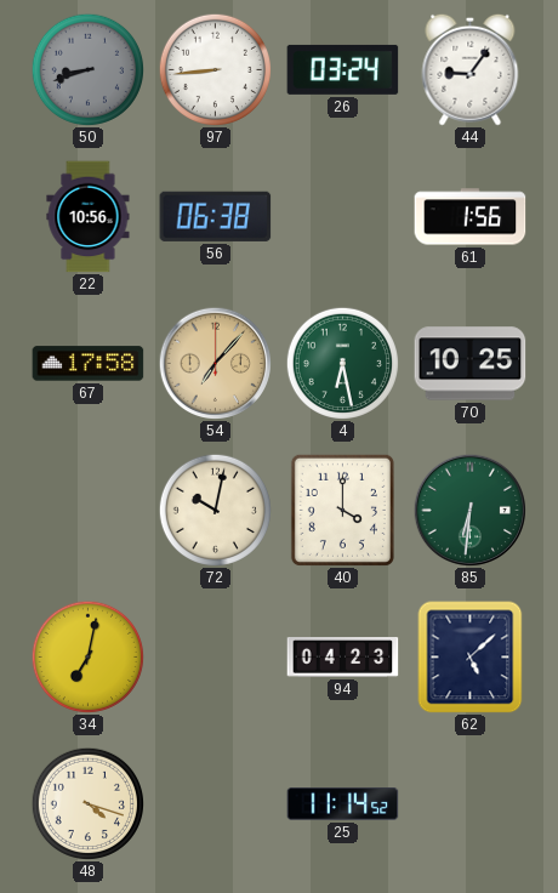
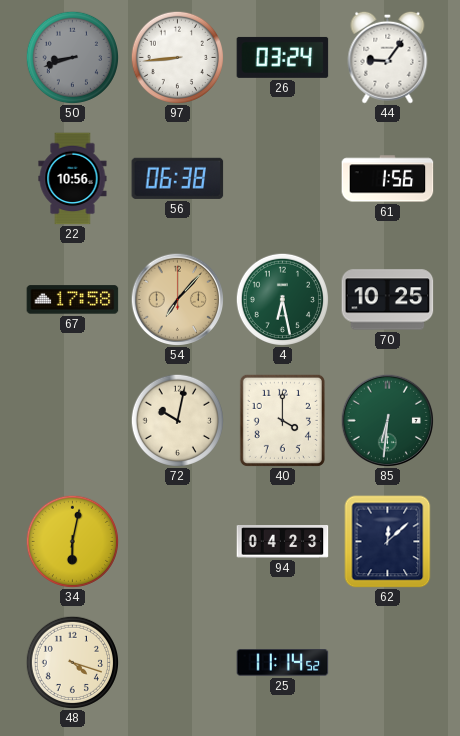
34: 7:02 -> 6:02 (72, 541)
62: 5:08 -> 12:08 (388, 542)
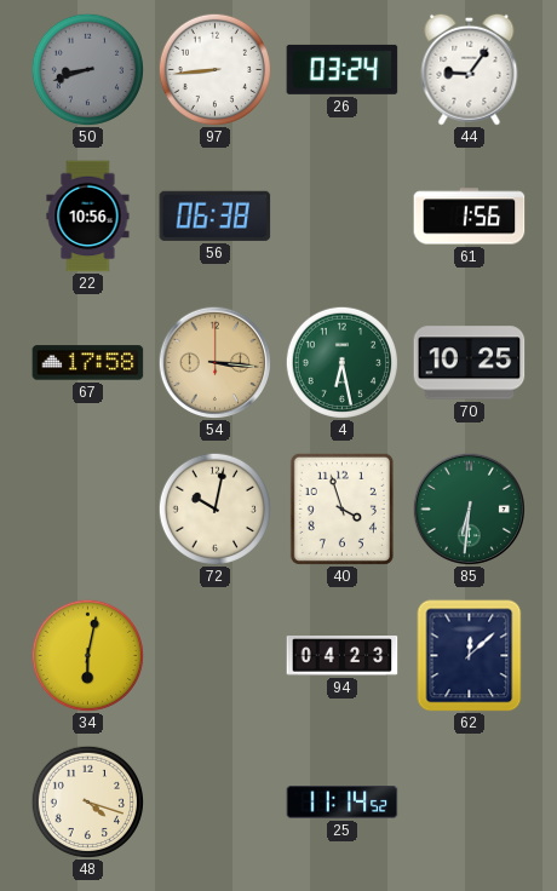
54: 7:07 -> 3:16 (214, 362)
40: 4:00 -> 3:57 (341, 508)
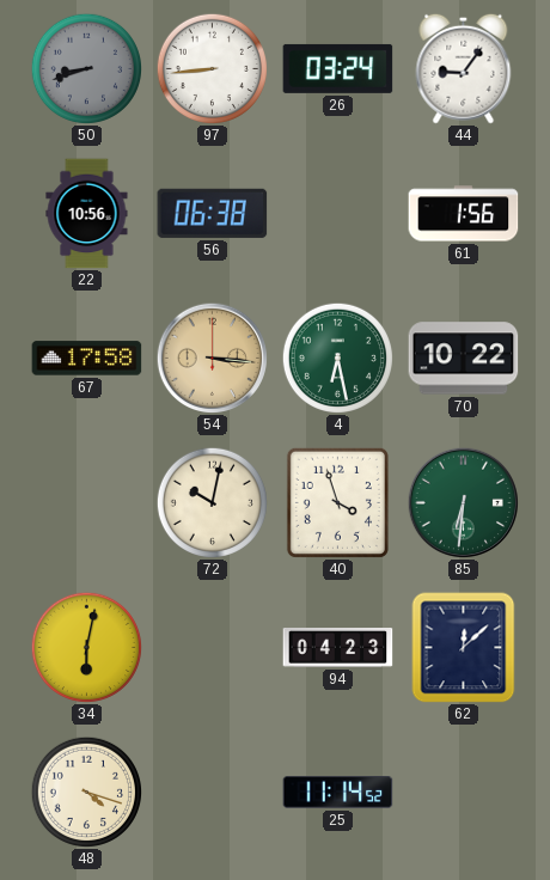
70: 10:25 -> 10:22 (464, 359)
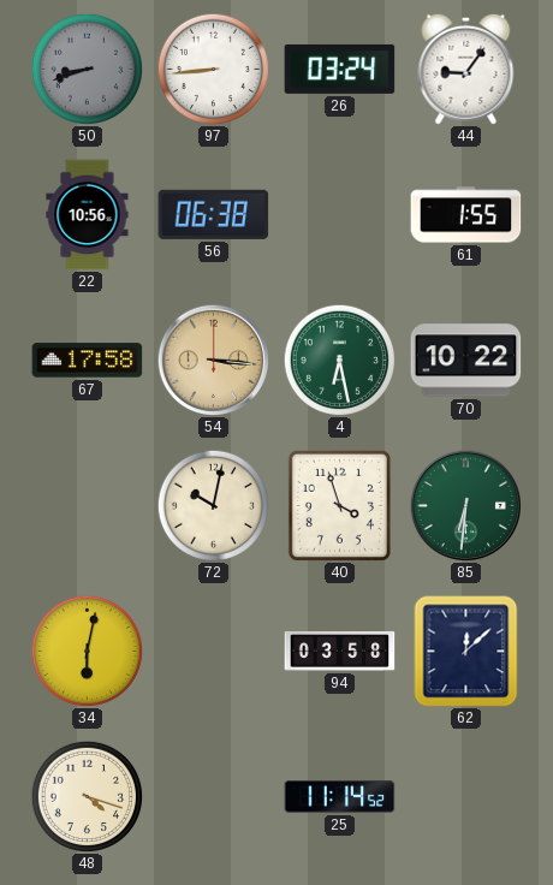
61: 1:56 -> 1:55 (466, 215)
94: 04:23 -> 03:58 (340, 652)
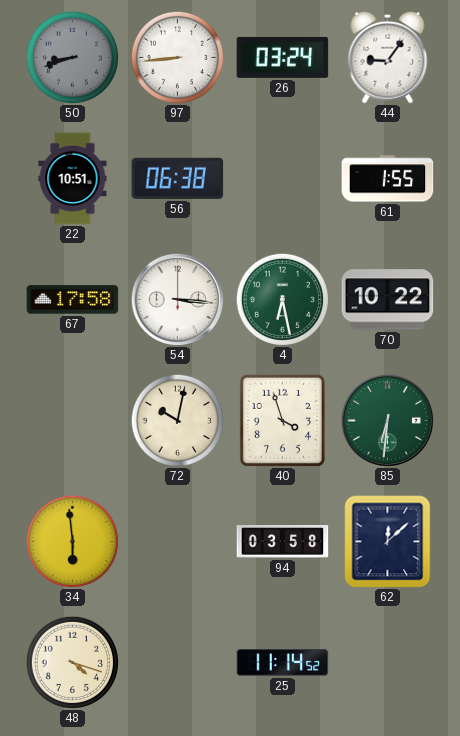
22: 10:56 -> 10:51 (73, 179)
54 dial: champagne -> white (177, 299)
34: 6:02 -> 5:59 (72, 541)
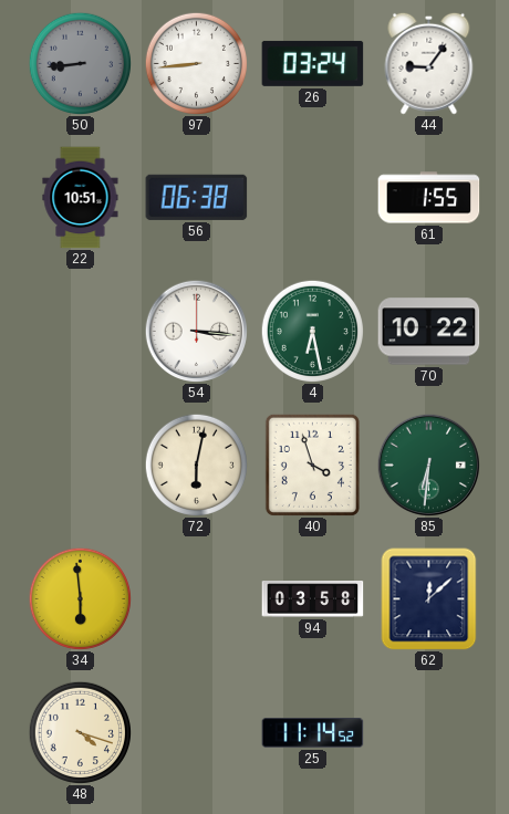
50: 8:42 -> 8:44 (80, 63)
67: 17:58 -> none (73, 300)
72: 10:02 -> 6:02 (196, 465)
